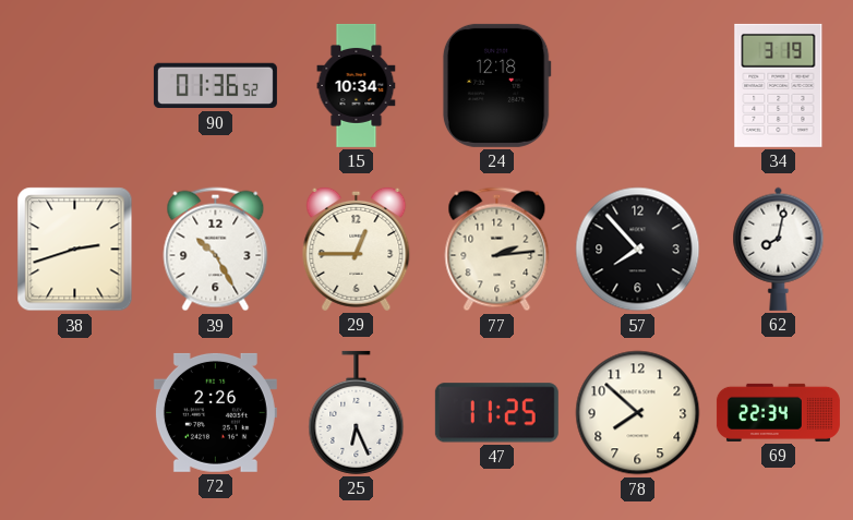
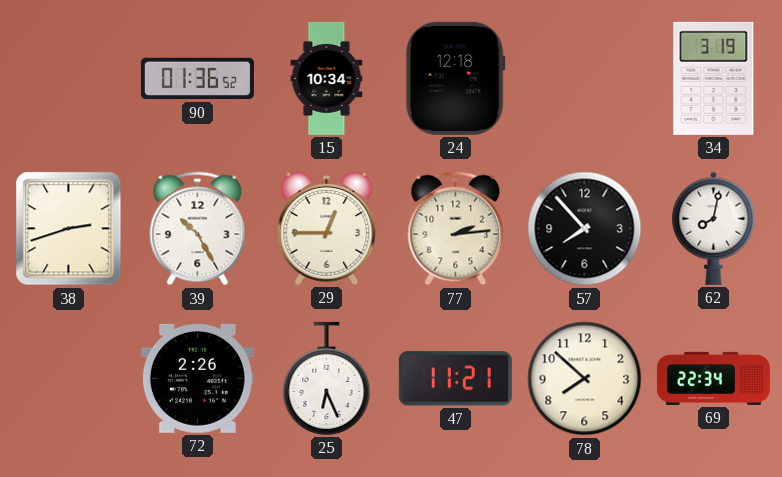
47: 11:25 -> 11:21 (455, 379)
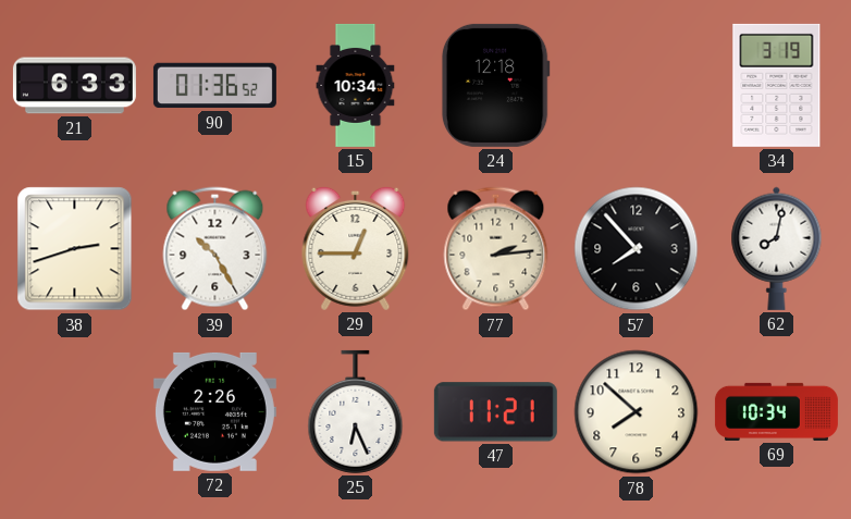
21: none -> 6:33 (74, 86)
69: 22:34 -> 10:34 (776, 411)
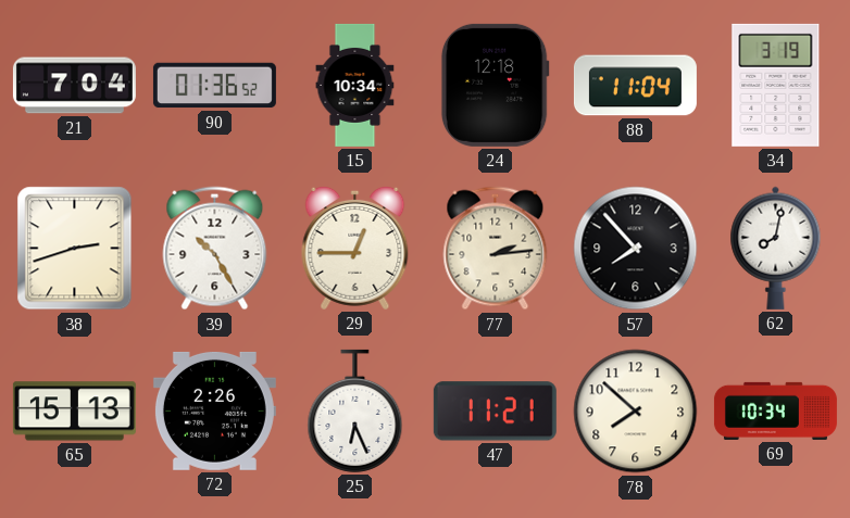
21: 6:33 -> 7:04 (74, 86)
88: none -> 11:04 (635, 86)
65: none -> 15:13 (74, 412)
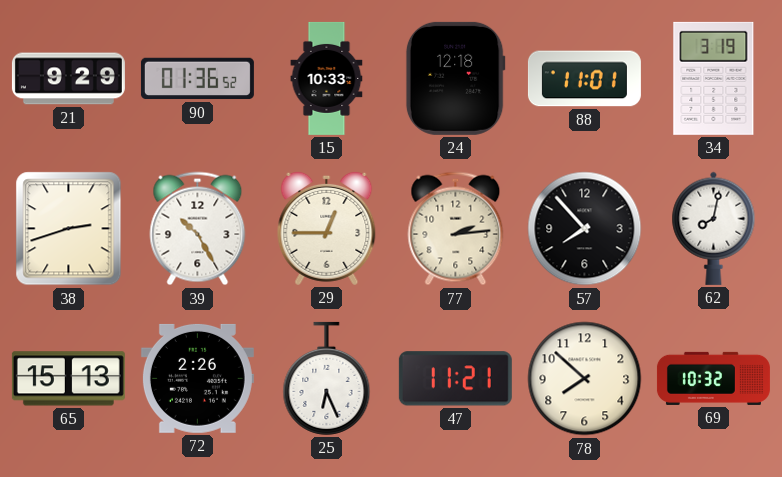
21: 7:04 -> 9:29 (68, 79)
15: 10:34 -> 10:33 (327, 78)
88: 11:04 -> 11:01 (584, 79)
69: 10:34 -> 10:32 (713, 378)
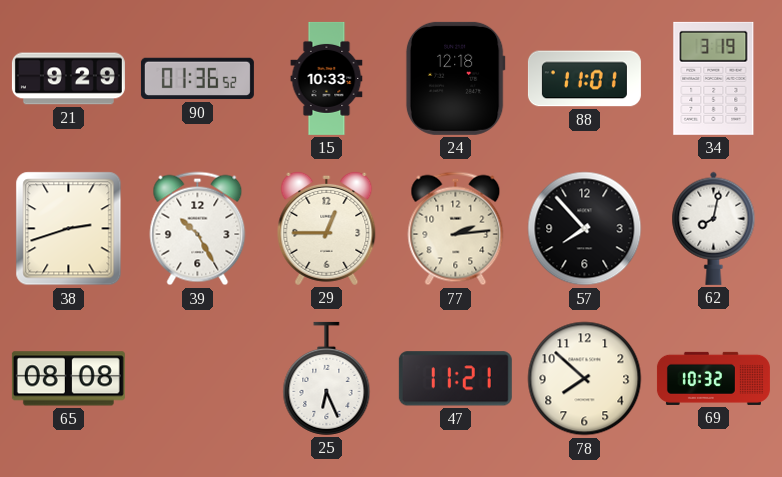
65: 15:13 -> 08:08 (68, 379)
72: 2:26 -> none (197, 378)
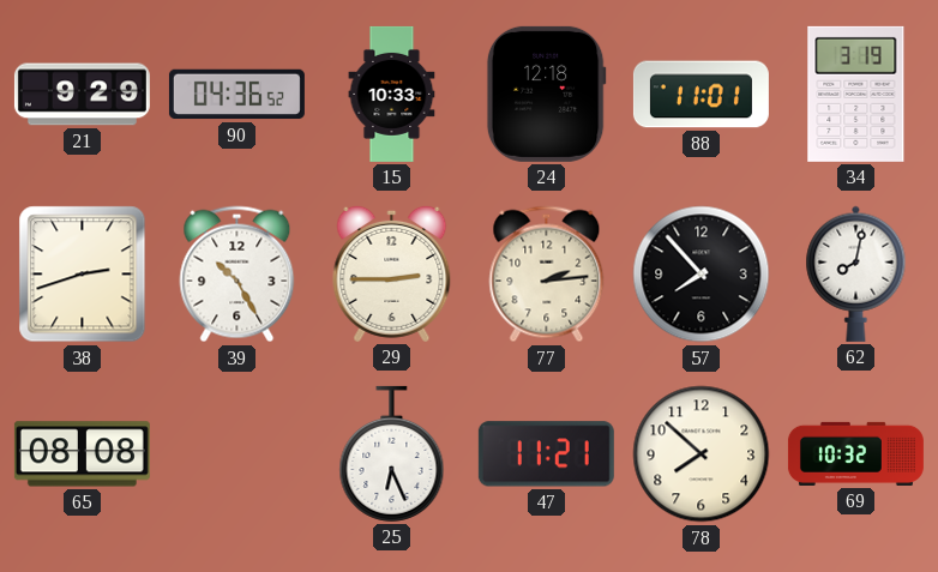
90: 01:36 -> 04:36 (236, 95)
29: 12:45 -> 2:45 (392, 273)
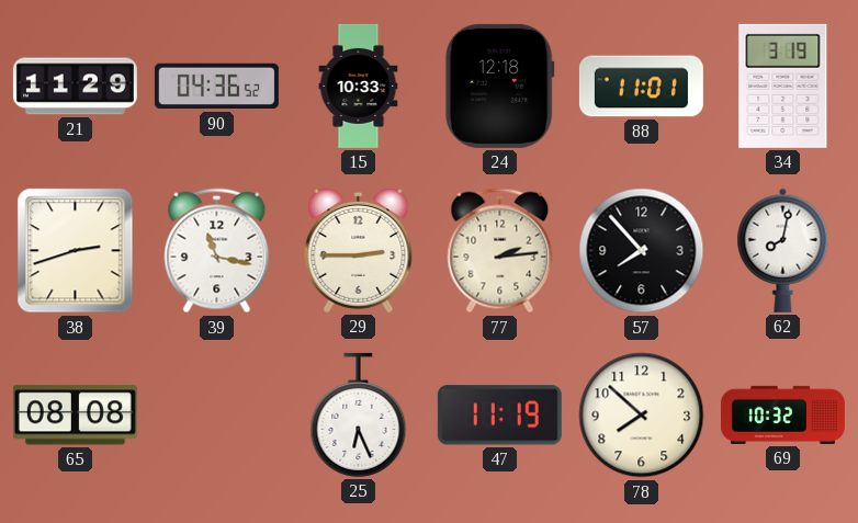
21: 9:29 -> 11:29 (75, 87)
39: 10:25 -> 11:17 (217, 251)
47: 11:21 -> 11:19 (499, 416)
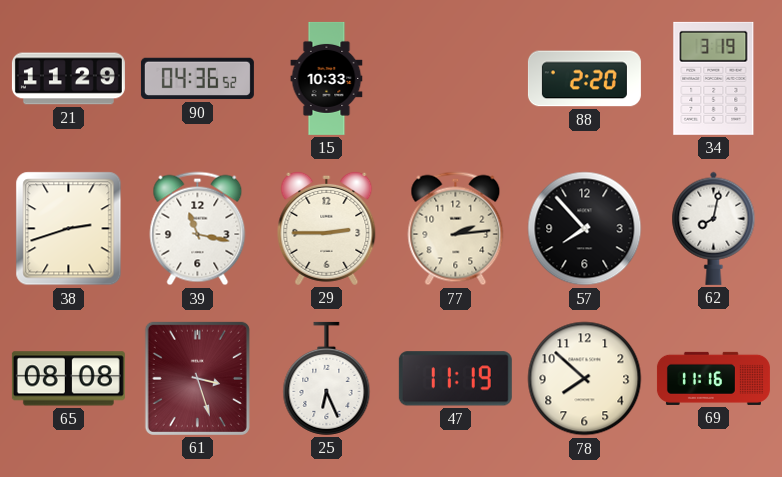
24: 12:18 -> none (499, 86)
88: 11:01 -> 2:20 (584, 79)
61: none -> 3:27 (197, 378)
69: 10:32 -> 11:16 (713, 378)
